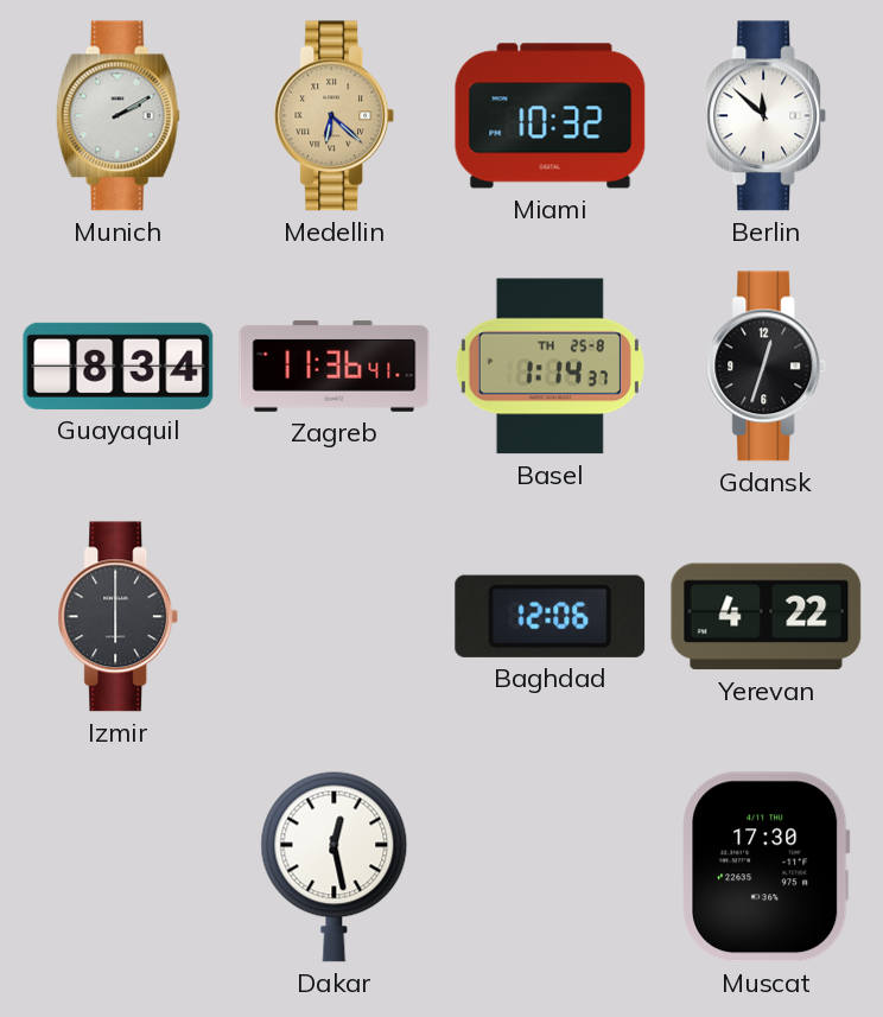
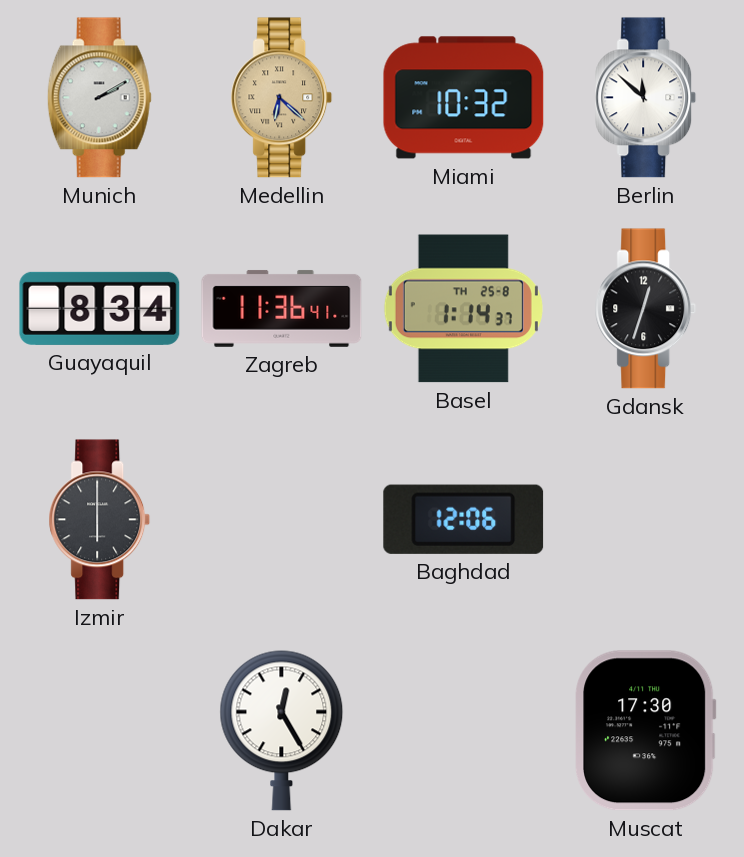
Yerevan: 4:22 -> none (767, 617)
Dakar: 12:28 -> 12:25 (282, 730)
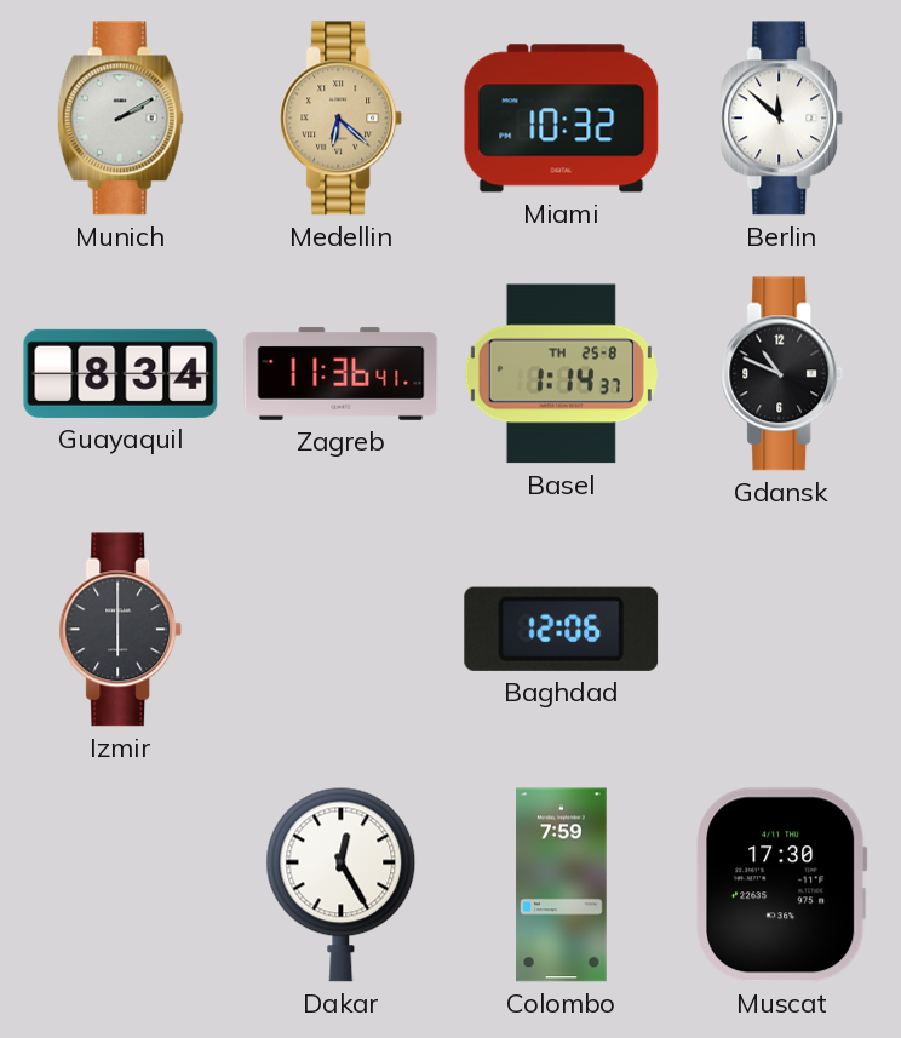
Gdansk: 12:33 -> 10:49 (782, 374)
Colombo: none -> 7:59 (562, 885)
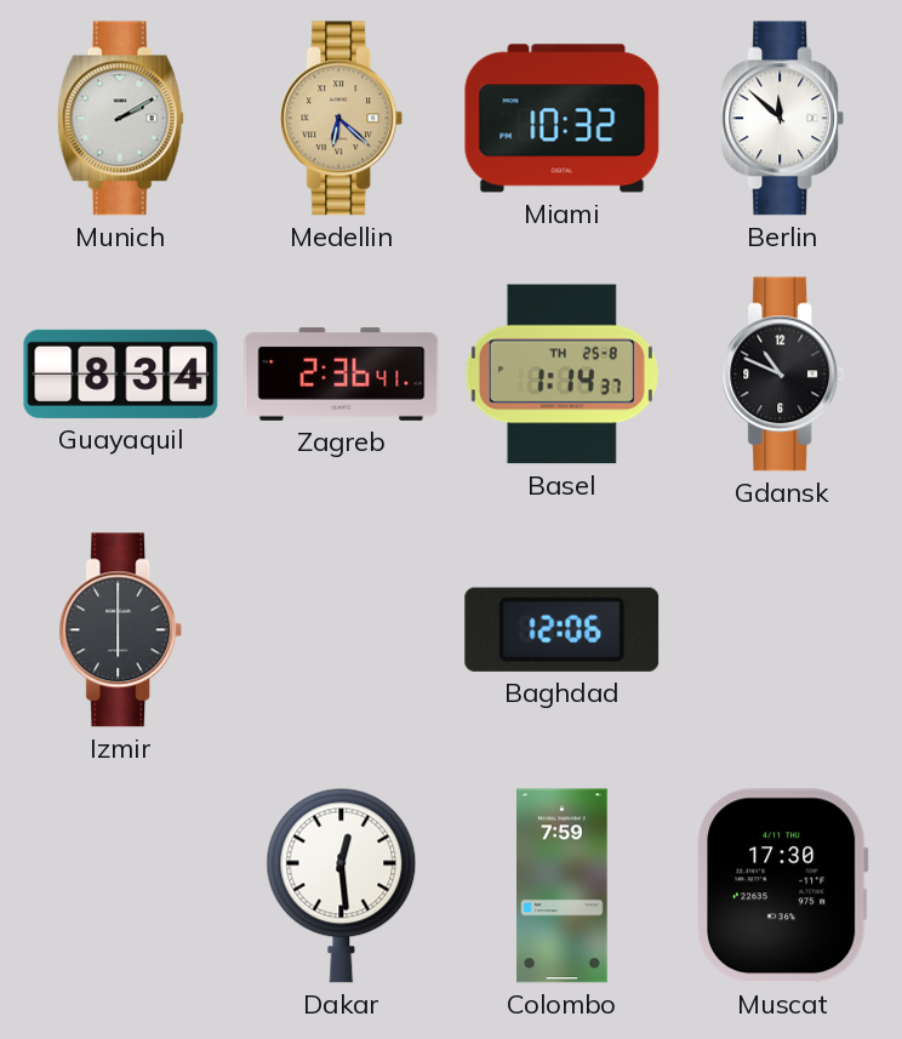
Zagreb: 11:36 -> 2:36 (342, 373)
Dakar: 12:25 -> 12:29 (342, 885)
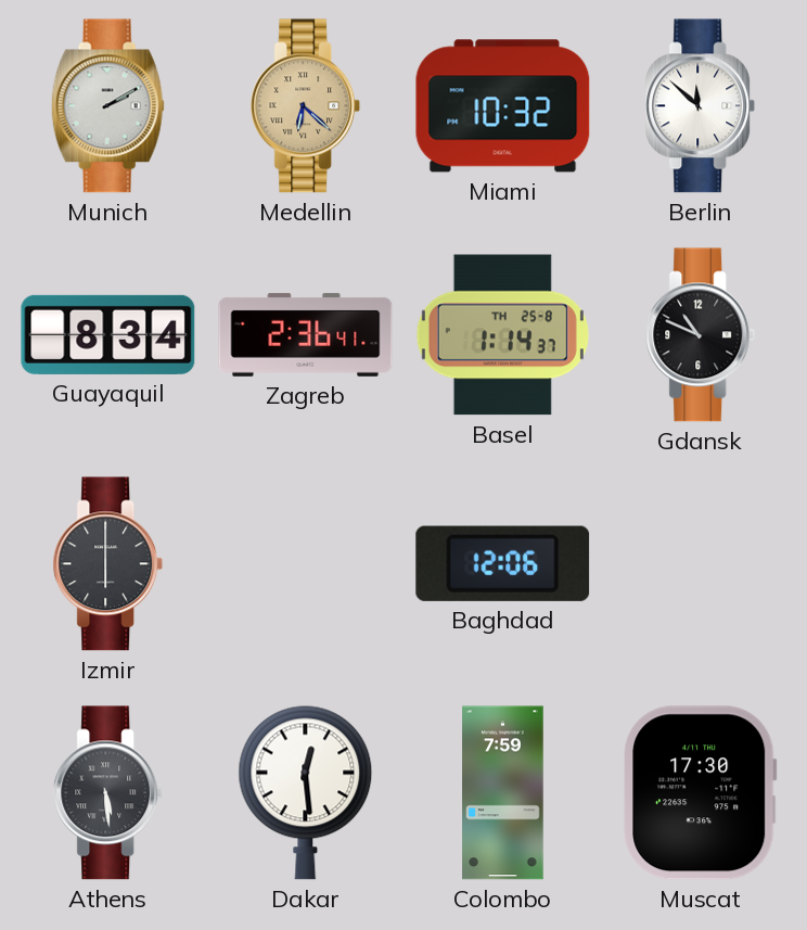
Athens: none -> 5:29 (108, 793)
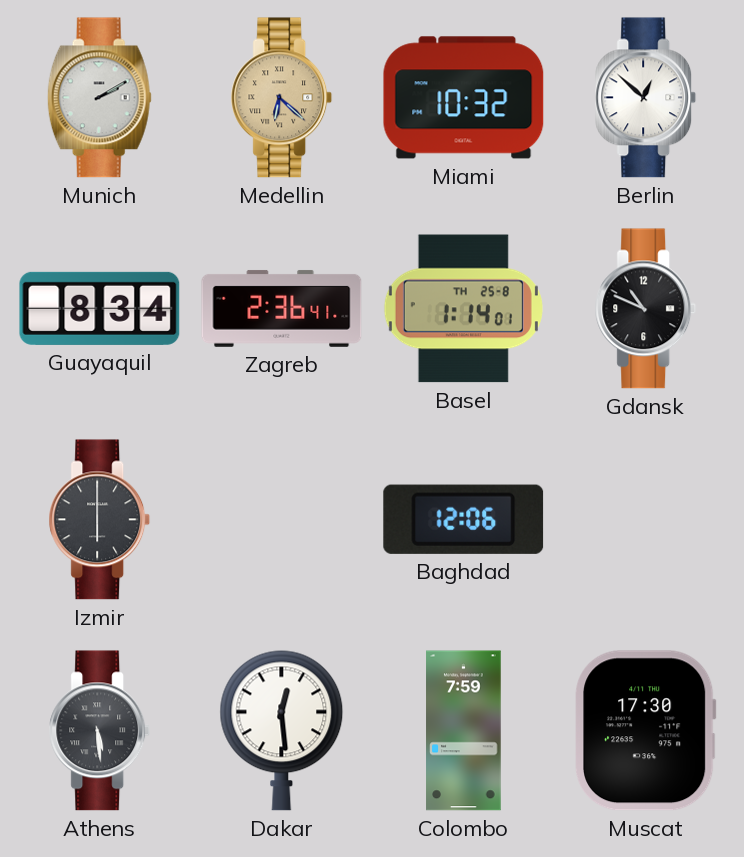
Berlin: 11:52 -> 12:52 (646, 98)
Basel: 1:14:37 -> 1:14:01 (463, 309)
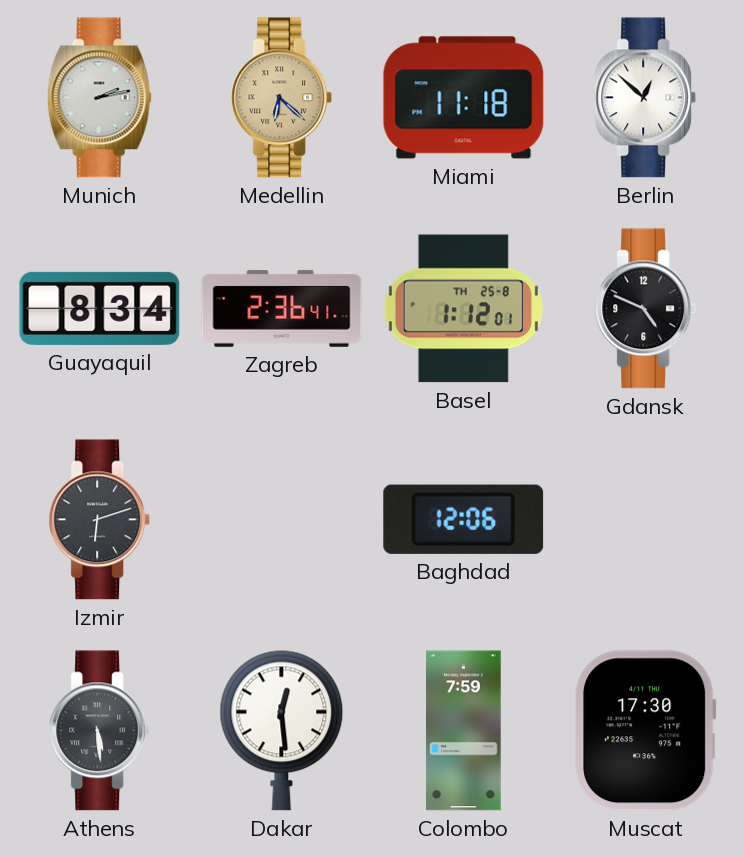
Munich: 2:10 -> 2:13 (99, 98)
Miami: 10:32 -> 11:18 (464, 98)
Basel: 1:14 -> 1:12 (463, 309)
Gdansk: 10:49 -> 4:49 (646, 309)
Izmir: 6:00 -> 6:12 (100, 520)
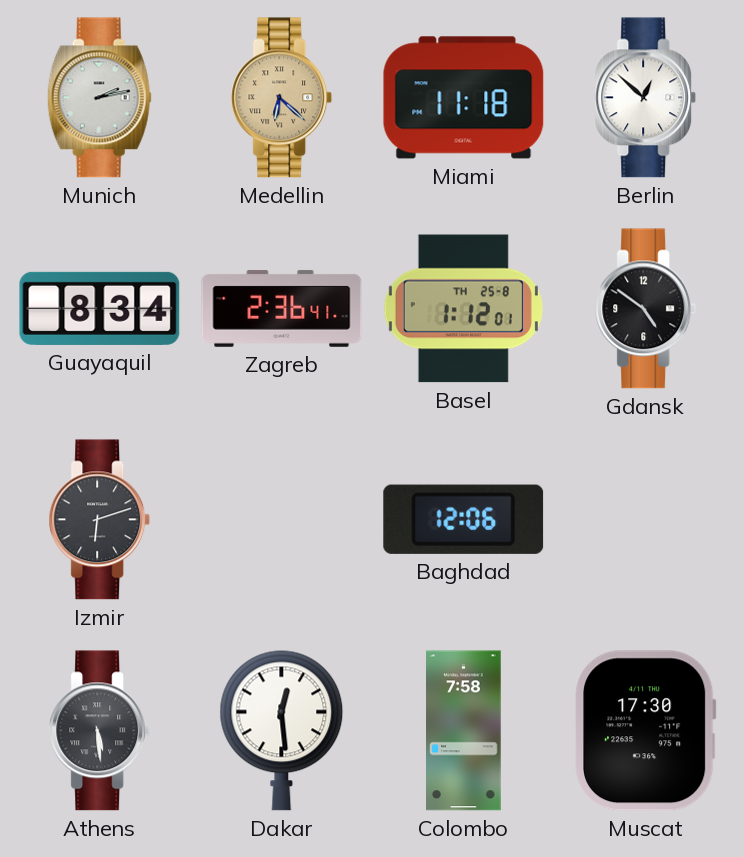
Gdansk: 4:49 -> 4:51 (646, 309)
Colombo: 7:59 -> 7:58 (464, 731)
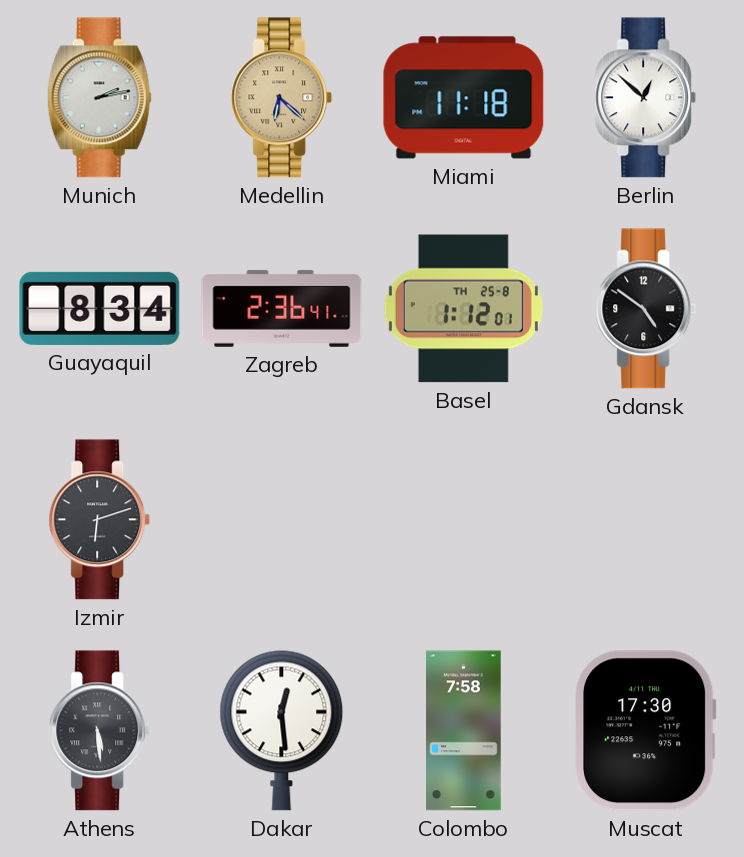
Baghdad: 12:06 -> none (464, 519)
